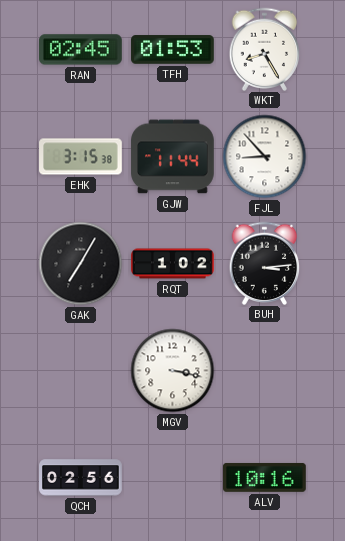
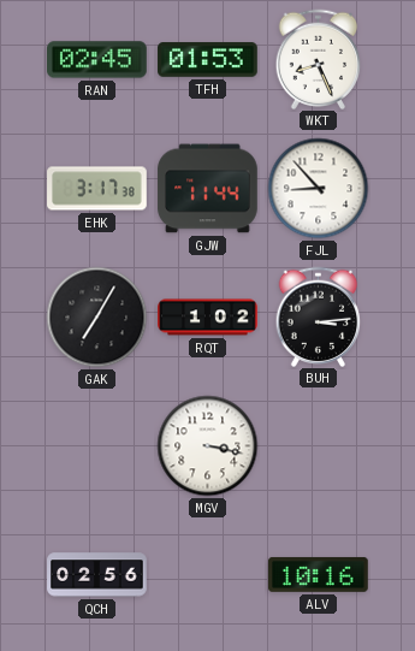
WKT: 8:25 -> 8:26 (319, 59)
EHK: 3:15 -> 3:17 (97, 189)
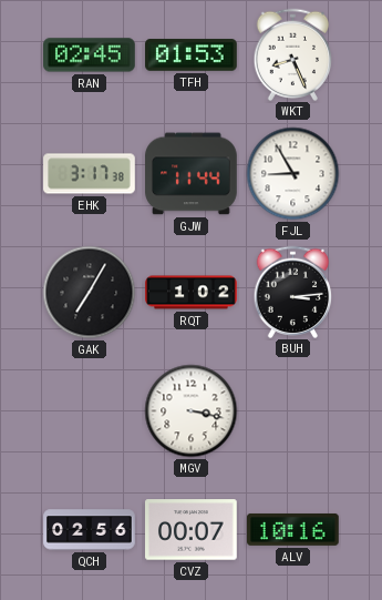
FJL: 8:53 -> 8:55 (293, 174)
CVZ: none -> 00:07 (192, 530)
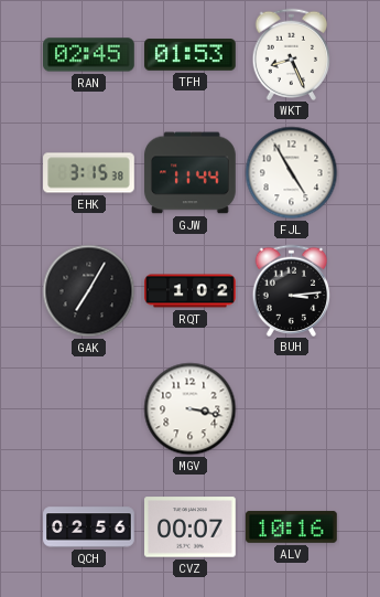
EHK: 3:17 -> 3:15 (89, 173)
FJL: 8:55 -> 4:55 (292, 173)
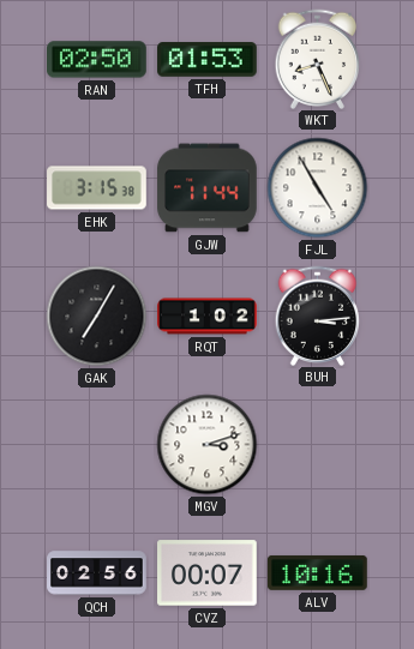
RAN: 02:45 -> 02:50 (97, 60)
MGV: 3:17 -> 3:12 (208, 445)
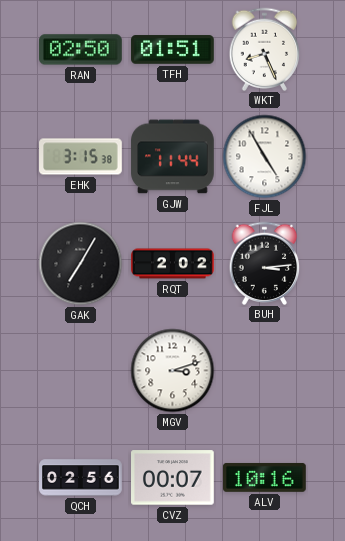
TFH: 01:53 -> 01:51 (173, 50)
RQT: 1:02 -> 2:02 (173, 264)
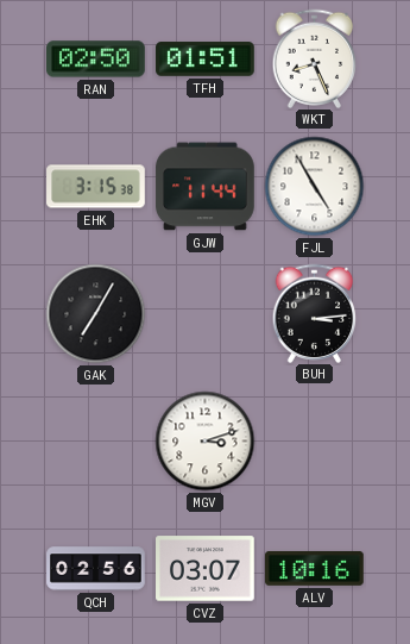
RQT: 2:02 -> none (173, 264)
CVZ: 00:07 -> 03:07 (206, 569)
